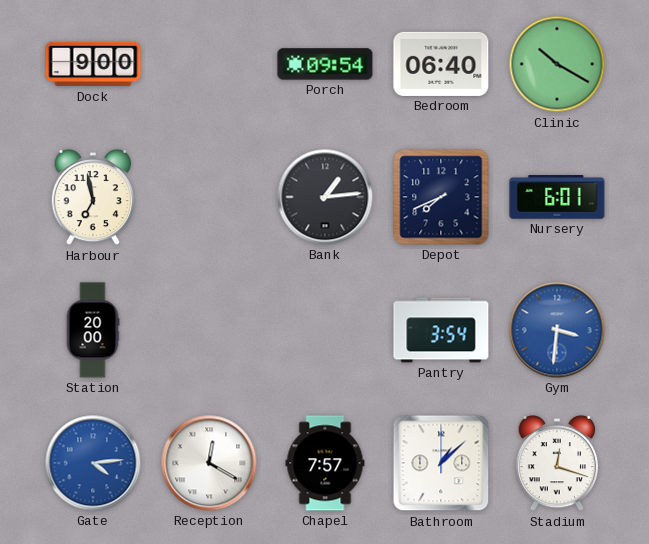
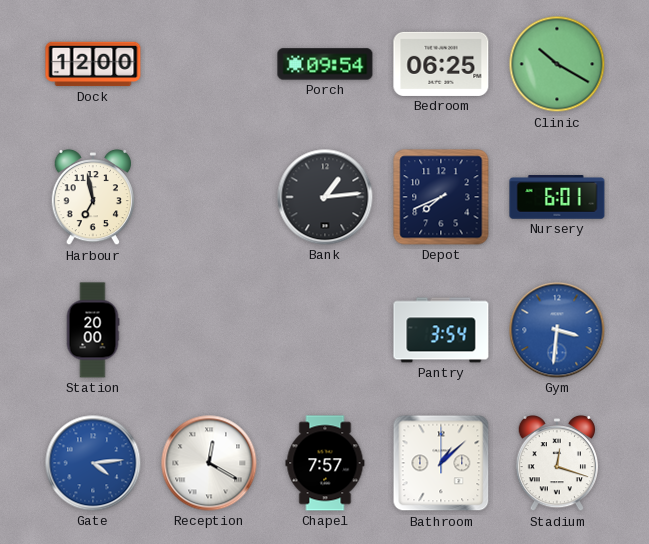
Dock: 9:00 -> 12:00 (93, 64)
Bedroom: 06:40 -> 06:25 (441, 64)
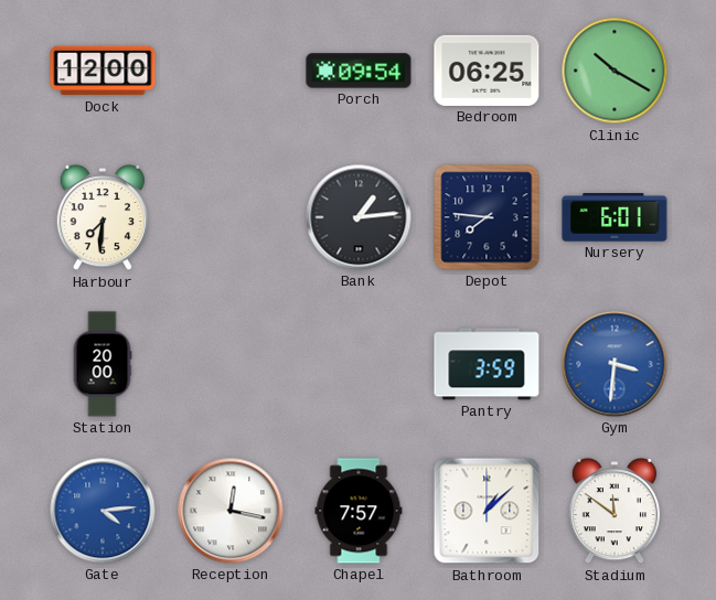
Harbour: 6:58 -> 7:31 (101, 217)
Depot: 7:41 -> 7:46 (487, 217)
Pantry: 3:54 -> 3:59 (487, 364)
Reception: 12:20 -> 12:17 (231, 511)
Stadium: 12:18 -> 11:51 (613, 511)
